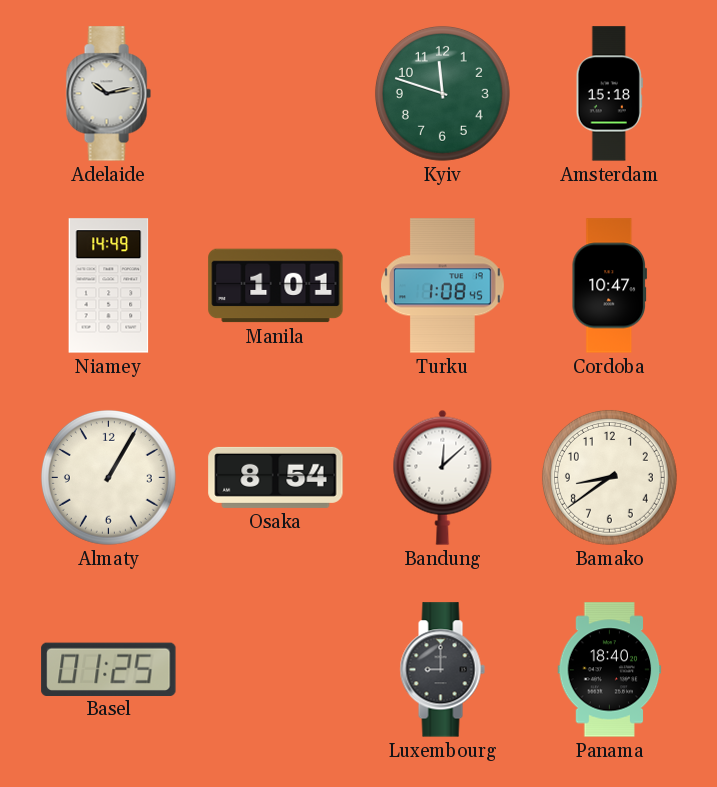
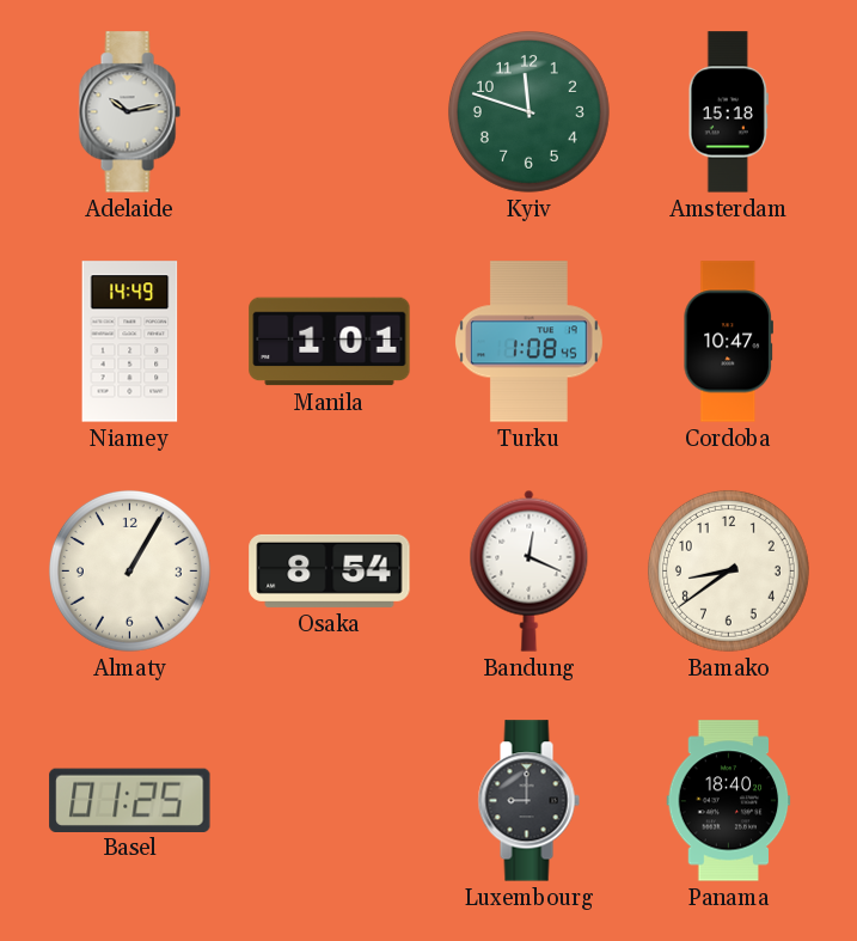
Bandung: 12:08 -> 12:19 (529, 570)
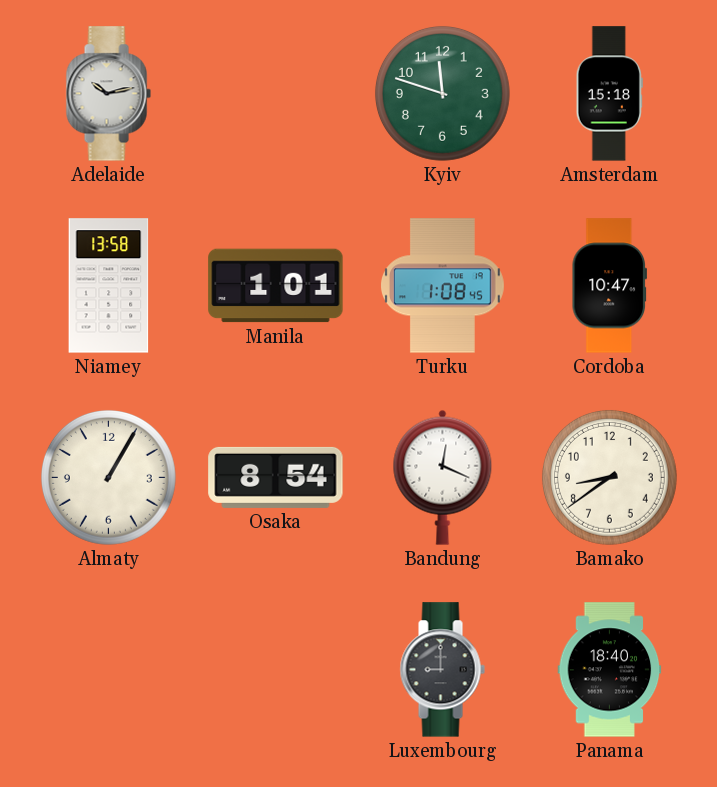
Niamey: 14:49 -> 13:58 (109, 286)
Basel: 01:25 -> none (130, 800)
